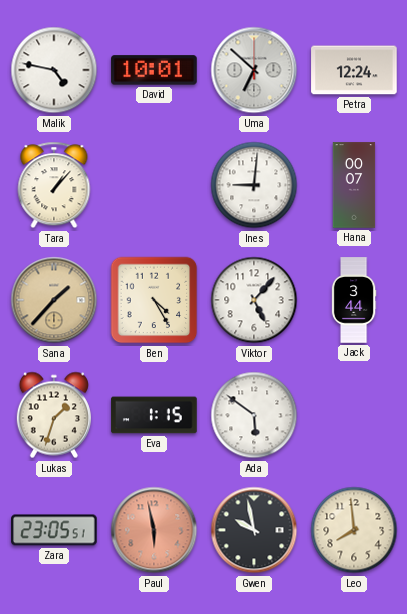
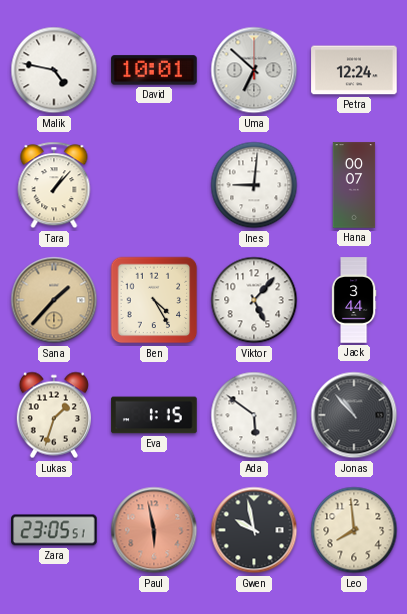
Jonas: none -> 10:53 (354, 415)
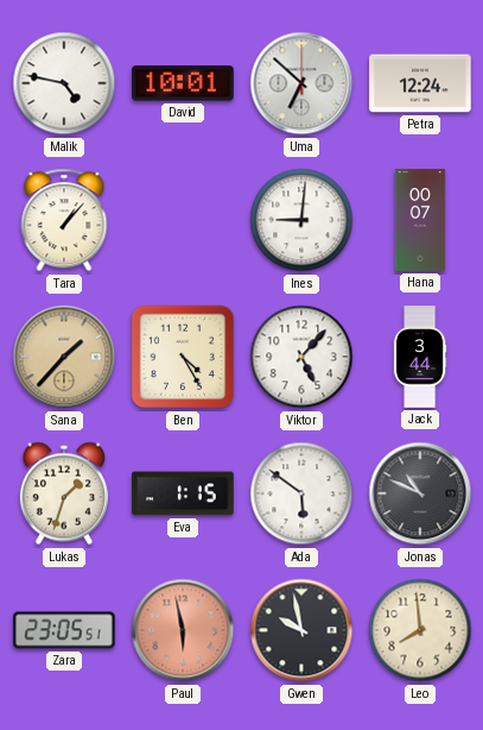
Jonas: 10:53 -> 10:49 (420, 493)
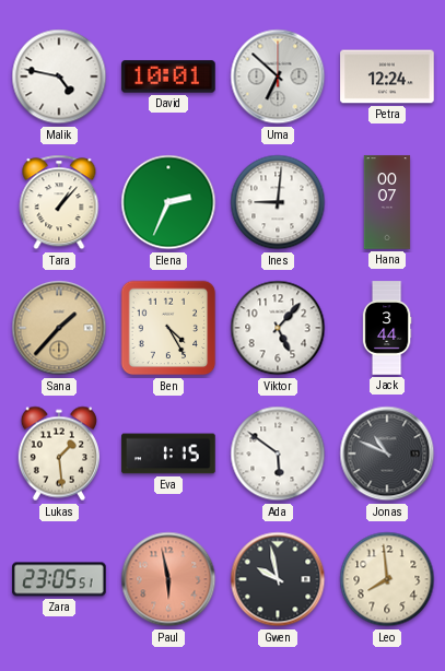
Elena: none -> 2:34 (168, 202)
Lukas: 1:33 -> 1:29 (59, 454)
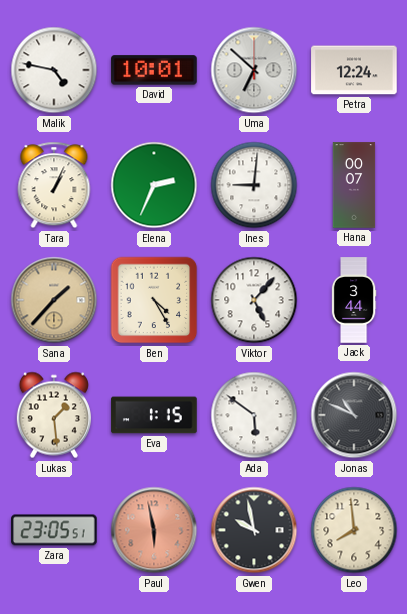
Tara: 1:07 -> 1:04 (54, 185)
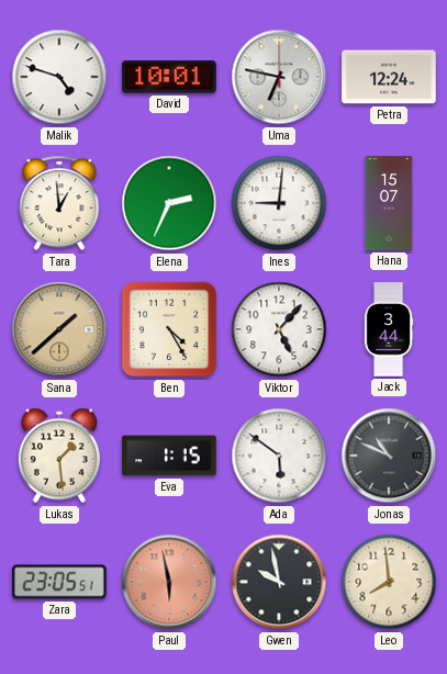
Malik: 4:47 -> 4:48 (59, 77)
Uma: 6:52 -> 6:47 (279, 77)
Tara: 1:04 -> 12:59 (59, 203)
Hana: 00:07 -> 15:07 (389, 203)
Sana: 1:37 -> 1:38 (59, 329)
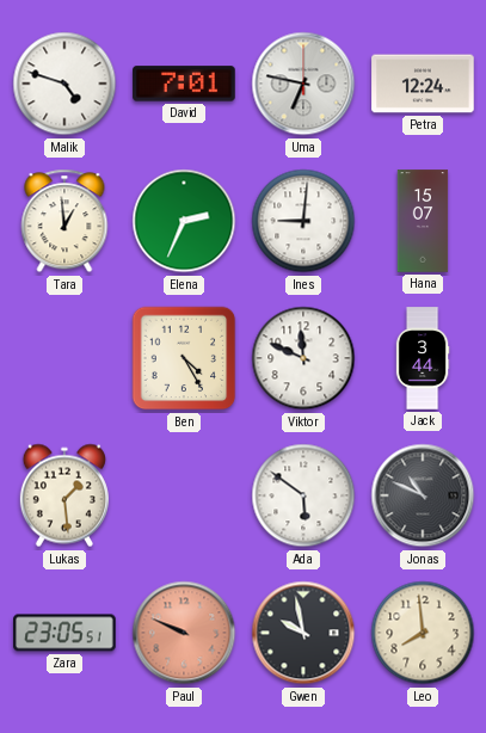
David: 10:01 -> 7:01 (184, 84)
Sana: 1:38 -> none (59, 329)
Viktor: 5:07 -> 11:49 (303, 358)
Eva: 1:15 -> none (169, 456)
Paul: 5:58 -> 9:49 (184, 633)
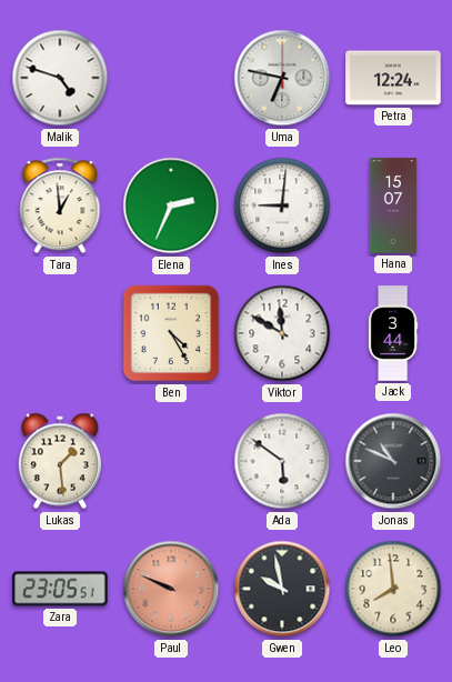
David: 7:01 -> none (184, 84)
Viktor: 11:49 -> 11:50 (282, 333)
